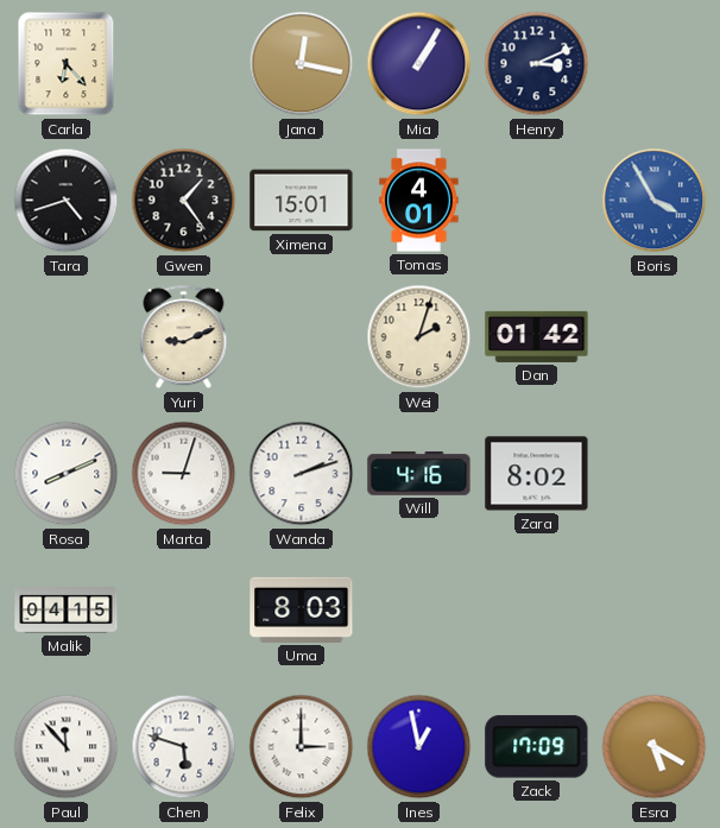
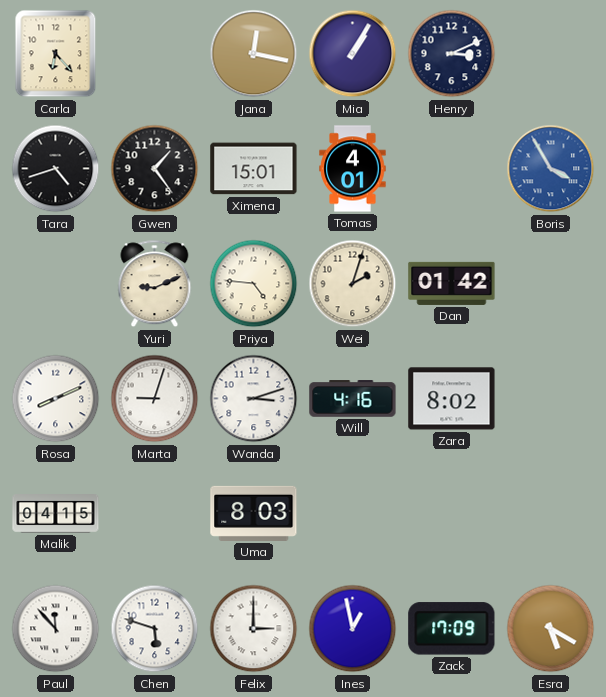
Priya: none -> 4:46 (254, 284)
Wanda: 2:12 -> 3:12 (254, 399)
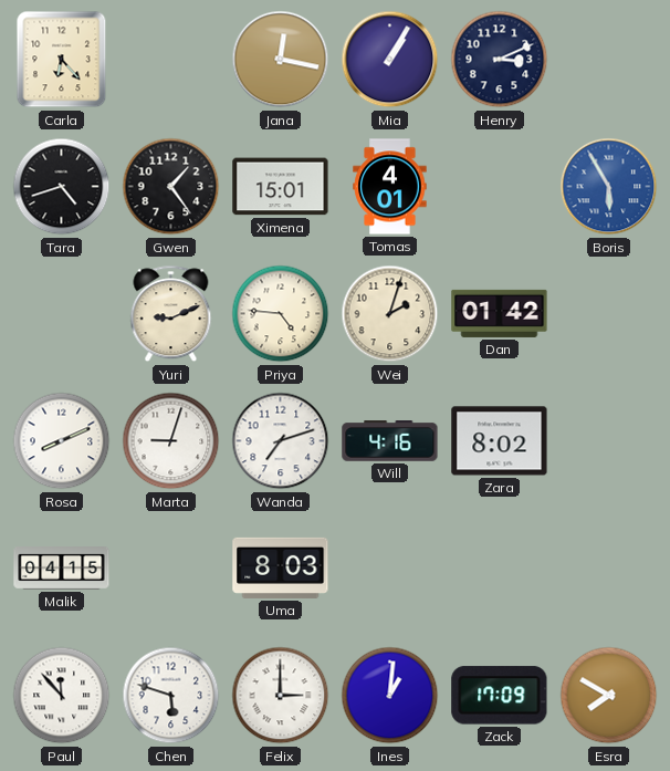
Boris: 3:55 -> 5:55 (609, 187)
Wanda: 3:12 -> 7:12 (281, 441)
Ines: 12:58 -> 1:01 (390, 696)
Esra: 5:20 -> 7:50 (609, 696)
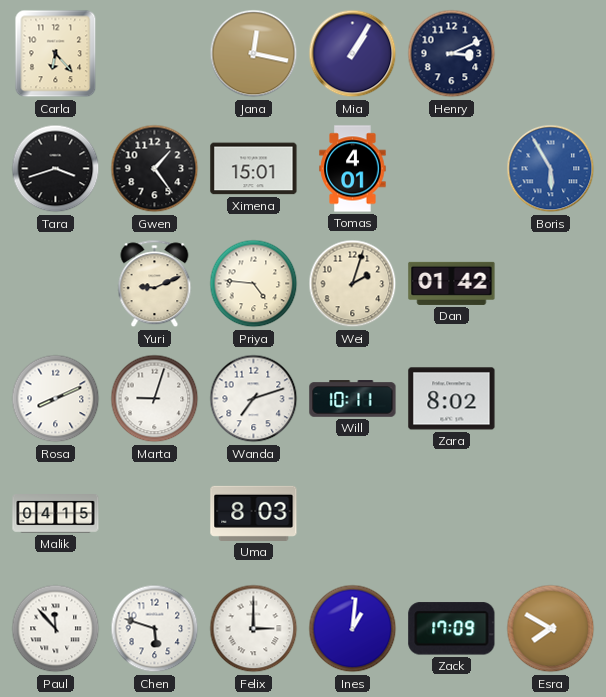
Tara: 4:42 -> 3:42 (56, 169)
Will: 4:16 -> 10:11 (353, 399)
